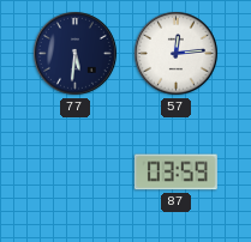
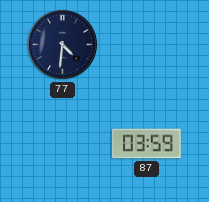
77: 5:31 -> 4:31 (63, 45)
57: 12:14 -> none (177, 54)
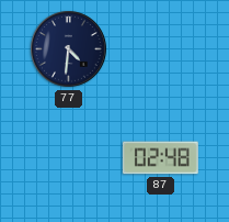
87: 03:59 -> 02:48 (160, 158)
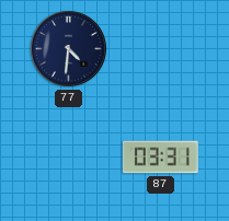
87: 02:48 -> 03:31 (160, 158)
